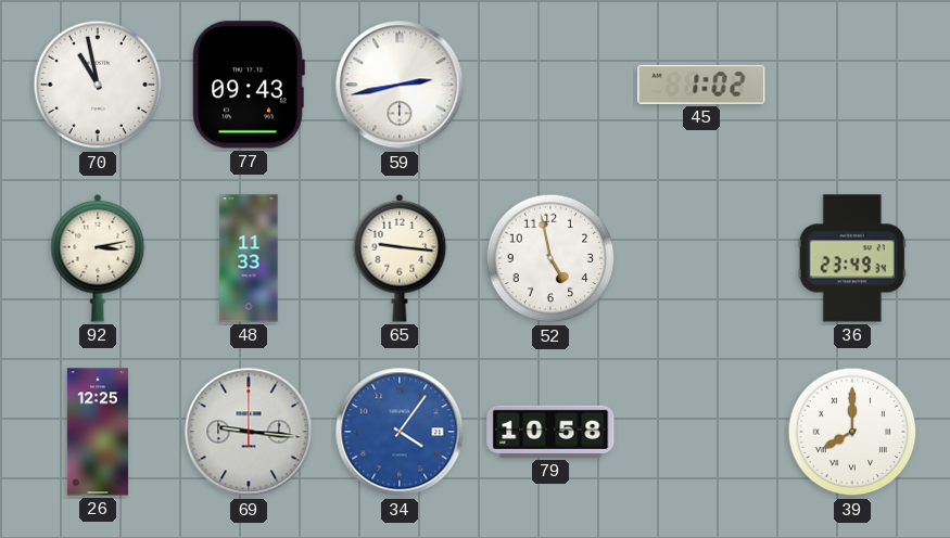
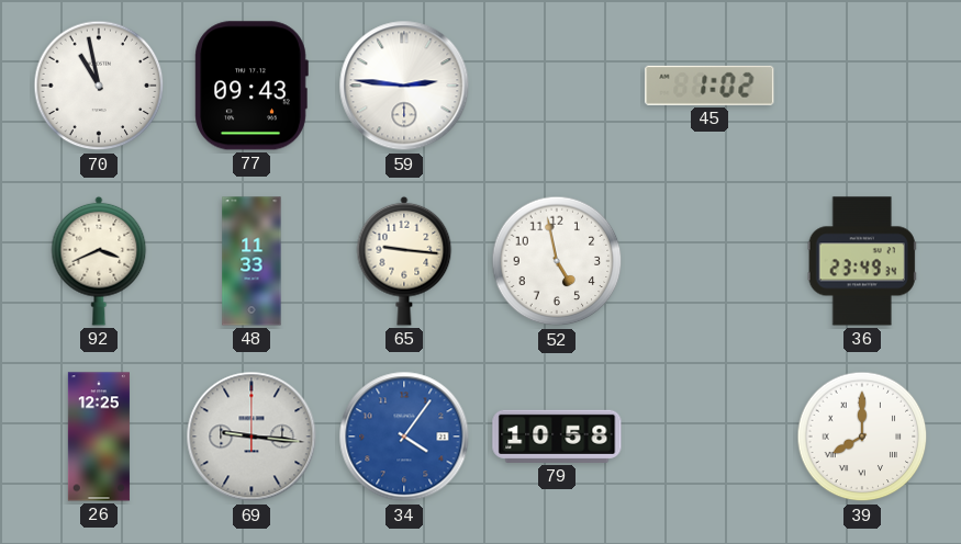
59: 2:43 -> 2:46 (404, 86)
92: 3:13 -> 3:41 (99, 261)
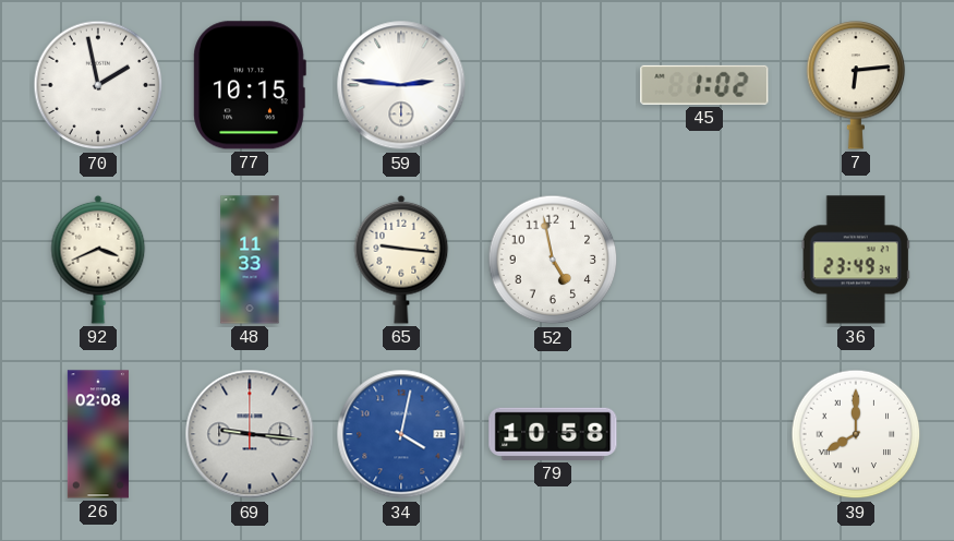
70: 10:58 -> 1:58 (98, 85)
77: 09:43 -> 10:15 (250, 85)
7: none -> 6:14 (856, 85)
26: 12:25 -> 02:08 (98, 434)
34: 4:06 -> 4:02 (401, 434)
